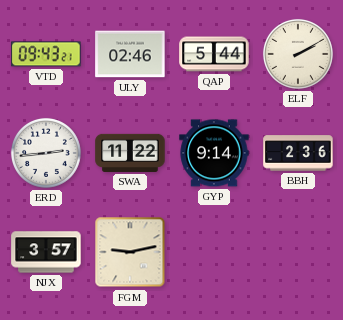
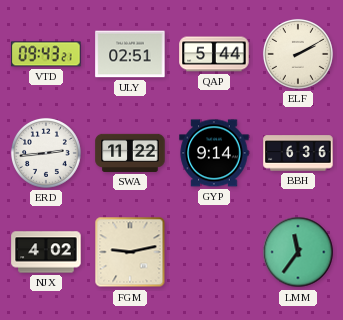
ULY: 02:46 -> 02:51 (130, 54)
BBH: 2:36 -> 6:36 (298, 153)
NJX: 3:57 -> 4:02 (46, 252)
LMM: none -> 11:36 (298, 252)
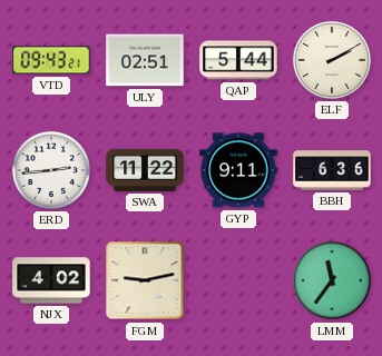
GYP: 9:14 -> 9:11 (238, 170)
